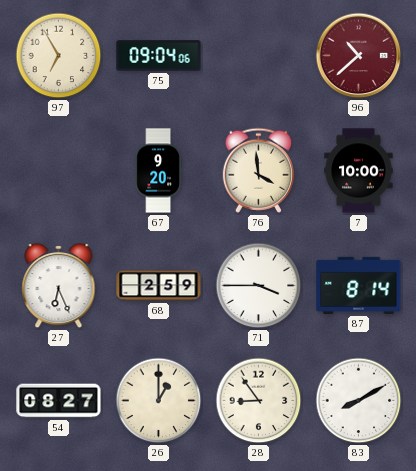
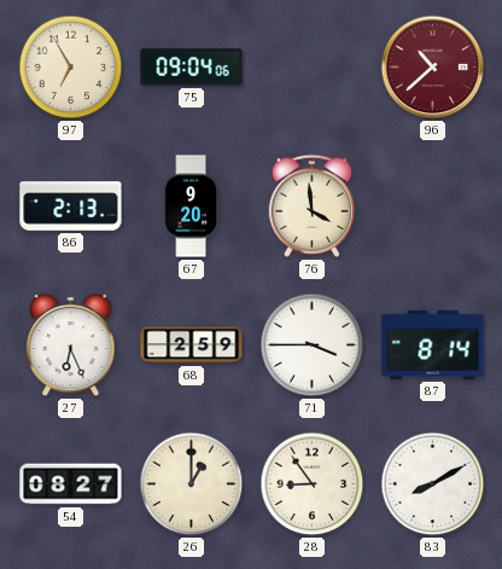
86: none -> 2:13 (71, 207)
7: 10:00 -> none (359, 171)
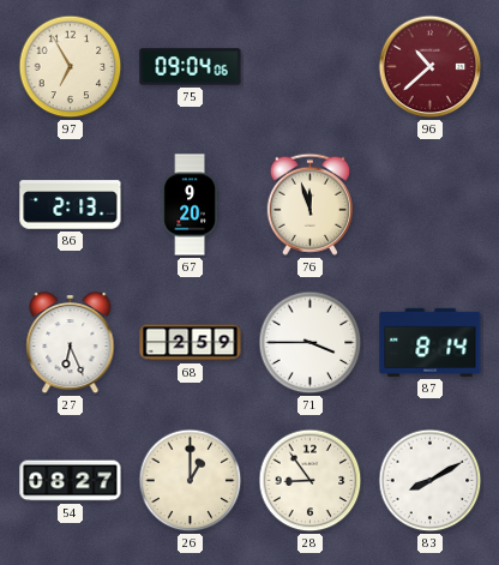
76: 3:59 -> 11:57 (309, 204)
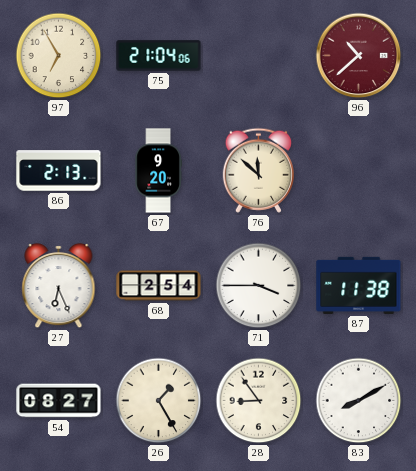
75: 09:04 -> 21:04 (159, 56)
76: 11:57 -> 11:52 (258, 170)
68: 2:59 -> 2:54 (159, 286)
87: 8:14 -> 11:38 (359, 285)
26: 1:00 -> 1:25 (159, 401)
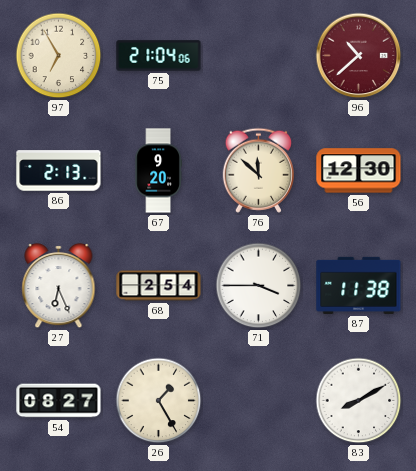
56: none -> 12:30 (359, 171)
28: 8:54 -> none (259, 401)
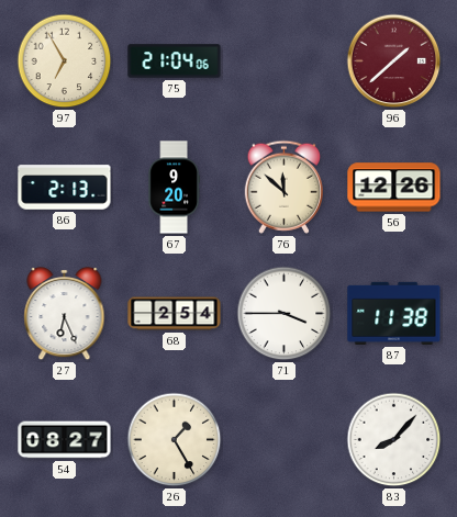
96: 10:38 -> 1:38 (394, 61)
56: 12:30 -> 12:26 (394, 188)
83: 8:10 -> 8:07 (394, 440)
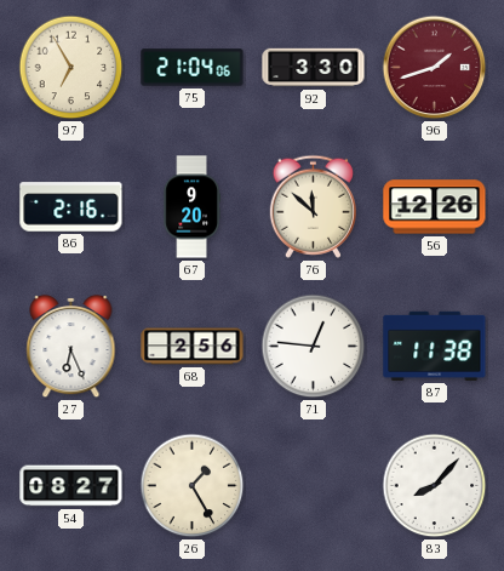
92: none -> 3:30 (314, 68)
96: 1:38 -> 1:42 (435, 68)
86: 2:13 -> 2:16 (71, 207)
68: 2:54 -> 2:56 (193, 347)
71: 3:45 -> 12:46 (314, 347)
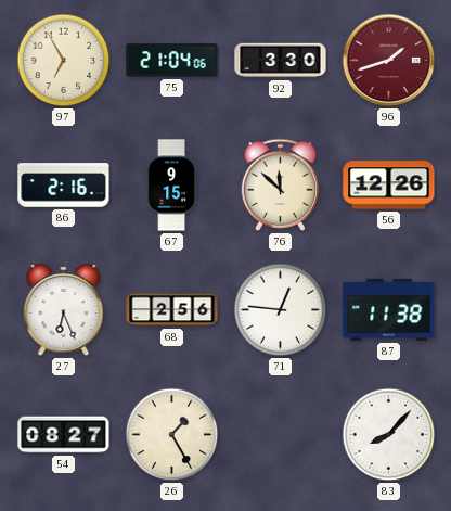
67: 9:20 -> 9:15 (171, 186)
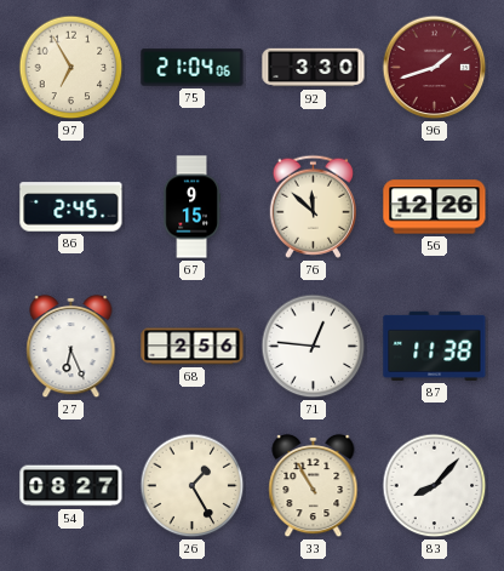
86: 2:16 -> 2:45 (71, 207)
33: none -> 10:55 (314, 486)
